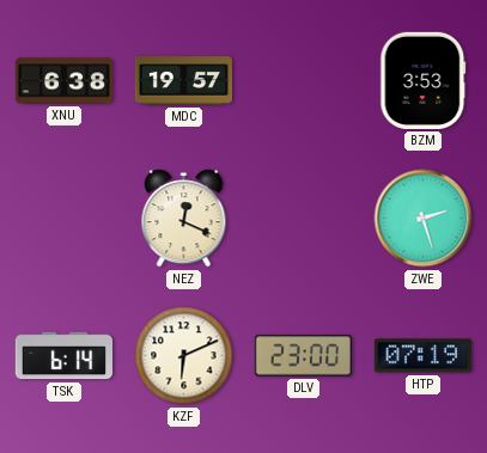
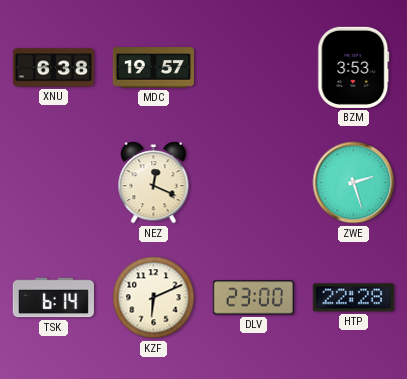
HTP: 07:19 -> 22:28 (353, 298)
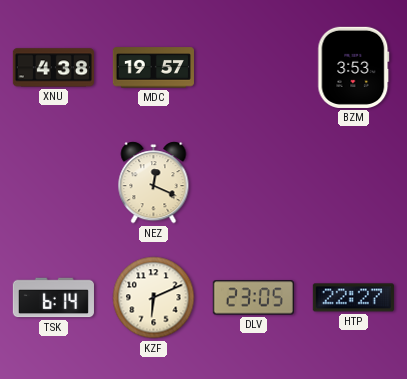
XNU: 6:38 -> 4:38 (53, 68)
ZWE: 2:27 -> none (354, 183)
DLV: 23:00 -> 23:05 (253, 298)
HTP: 22:28 -> 22:27 (353, 298)
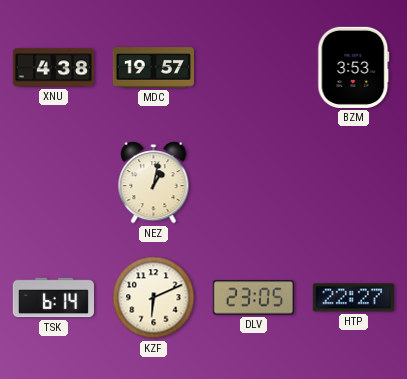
NEZ: 12:19 -> 1:02 (154, 183)
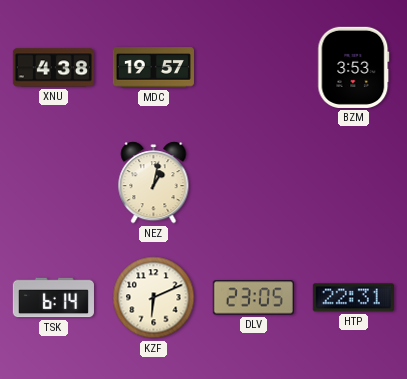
HTP: 22:27 -> 22:31 (353, 298)
